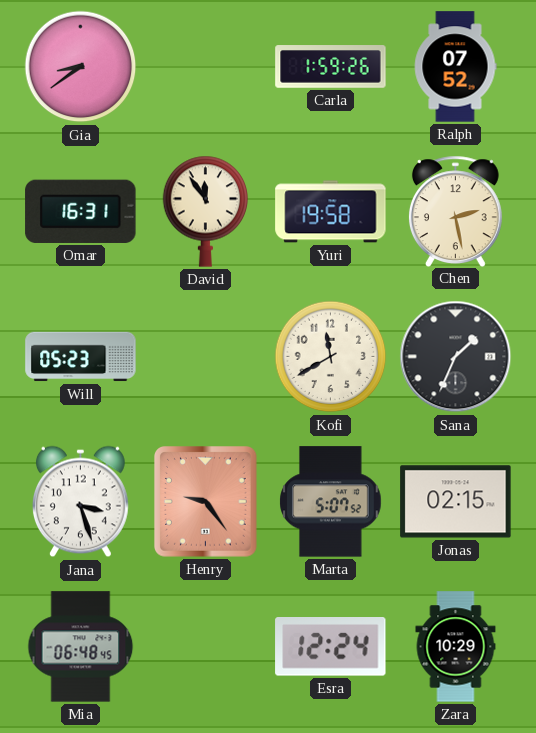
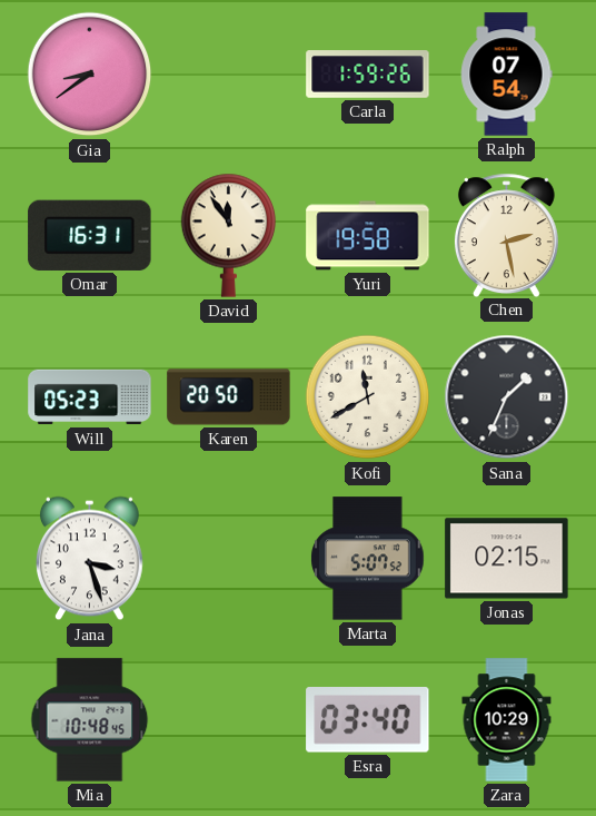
Ralph: 07:52 -> 07:54 (506, 75)
Karen: none -> 20:50 (229, 397)
Henry: 9:24 -> none (206, 502)
Mia: 06:48 -> 10:48 (90, 720)
Esra: 12:24 -> 03:40 (368, 720)
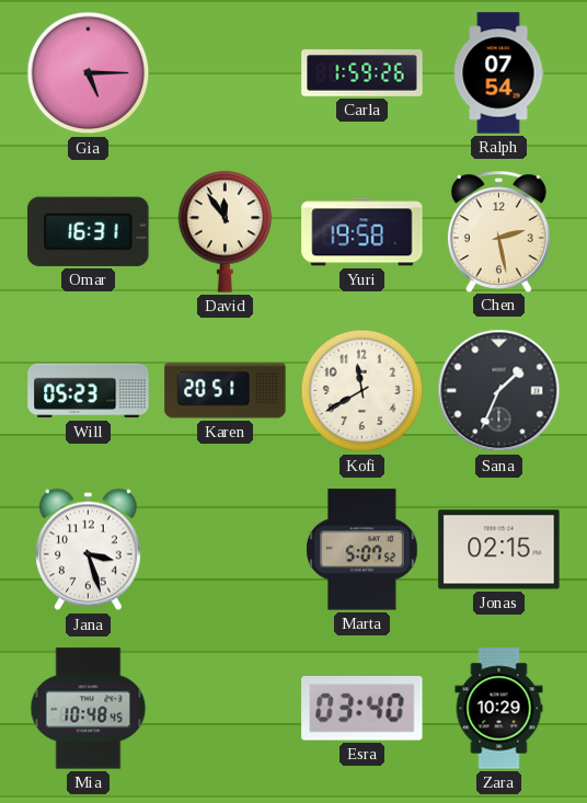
Gia: 8:39 -> 5:15 (89, 73)
Karen: 20:50 -> 20:51 (226, 391)
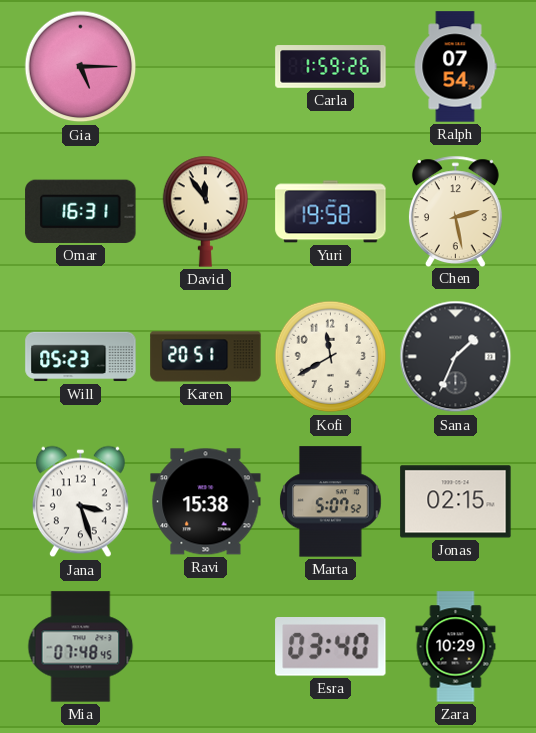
Ravi: none -> 15:38 (206, 502)
Mia: 10:48 -> 07:48 (81, 647)
